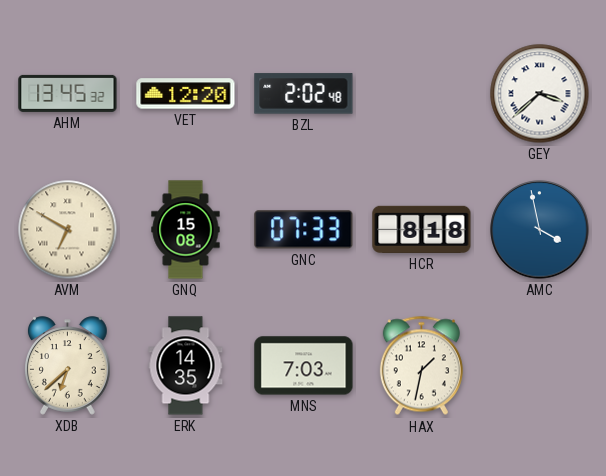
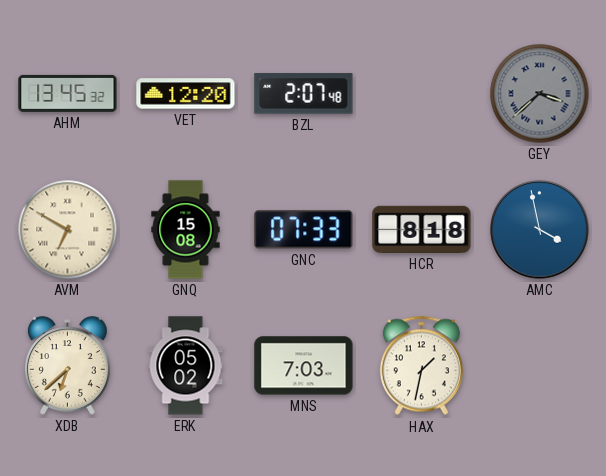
BZL: 2:02 -> 2:07 (304, 94)
GEY dial: white -> grey (540, 94)
ERK: 14:35 -> 05:02 (186, 366)
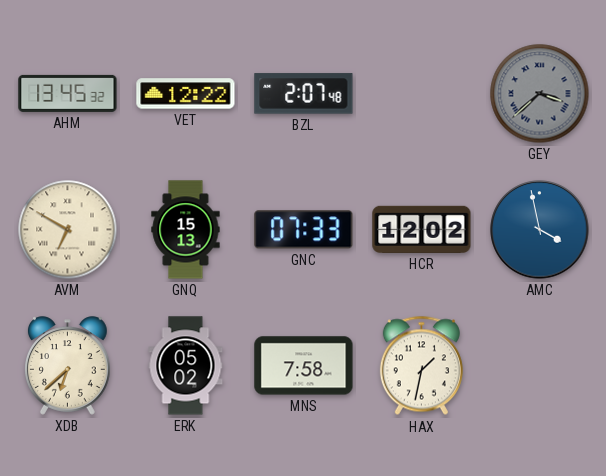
VET: 12:20 -> 12:22 (186, 94)
GNQ: 15:08 -> 15:13 (186, 230)
HCR: 8:18 -> 12:02 (422, 229)
MNS: 7:03 -> 7:58 (304, 366)
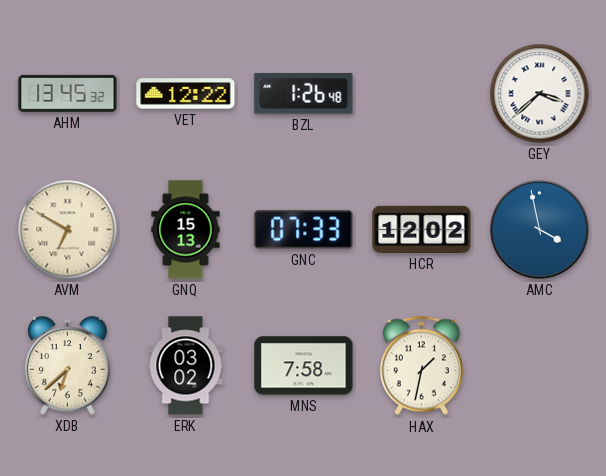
BZL: 2:07 -> 1:26 (304, 94)
GEY dial: grey -> white (540, 94)
ERK: 05:02 -> 03:02 (186, 366)
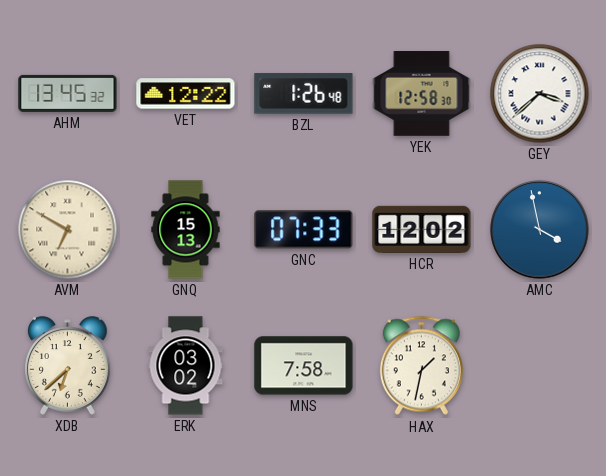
YEK: none -> 12:58 (422, 94)
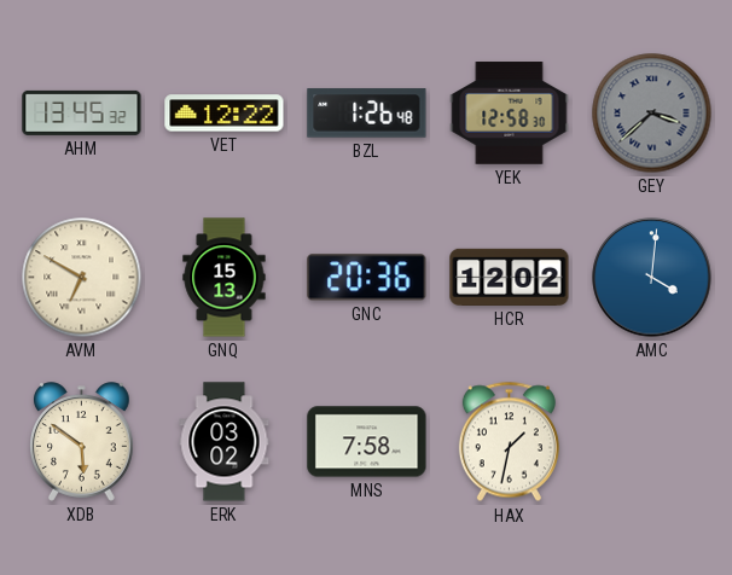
GEY dial: white -> grey (652, 114)
GNC: 07:33 -> 20:36 (367, 278)
AMC: 3:58 -> 4:01 (652, 278)
XDB: 6:38 -> 5:51 (82, 442)
